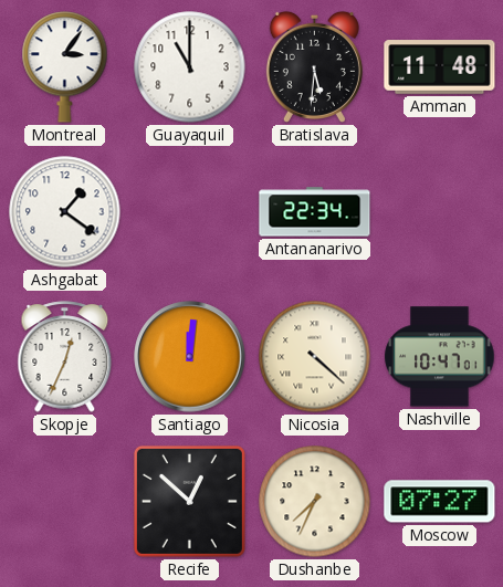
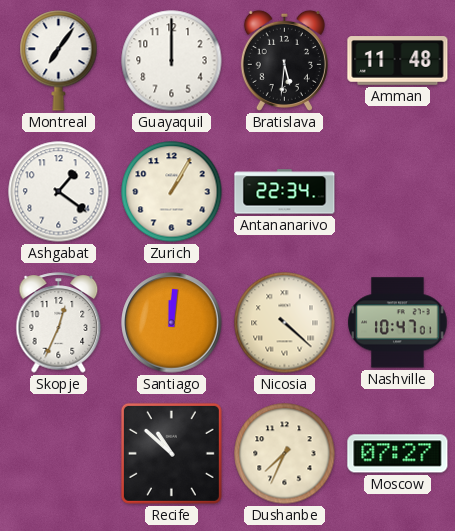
Montreal: 3:06 -> 7:06 (59, 61)
Guayaquil: 11:00 -> 12:00 (172, 61)
Zurich: none -> 1:05 (172, 192)
Recife: 12:52 -> 10:52 (171, 453)
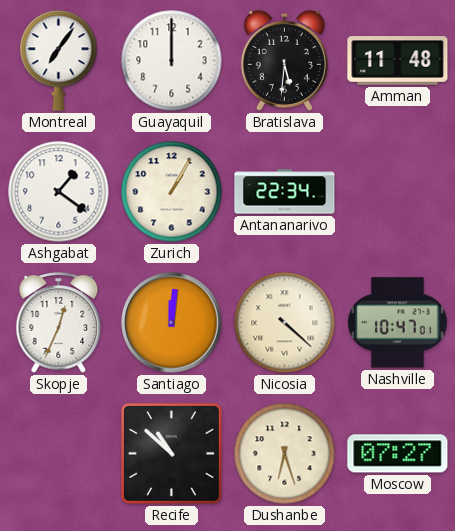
Dushanbe: 7:34 -> 6:27 (285, 454)
